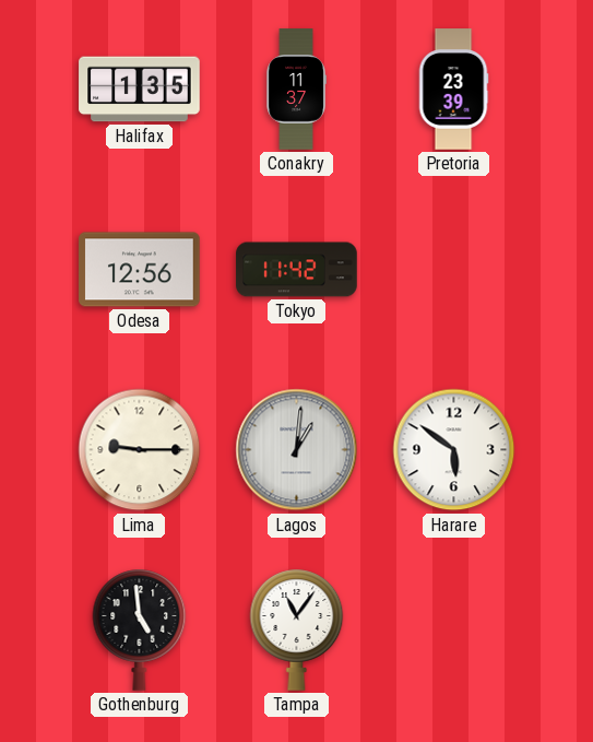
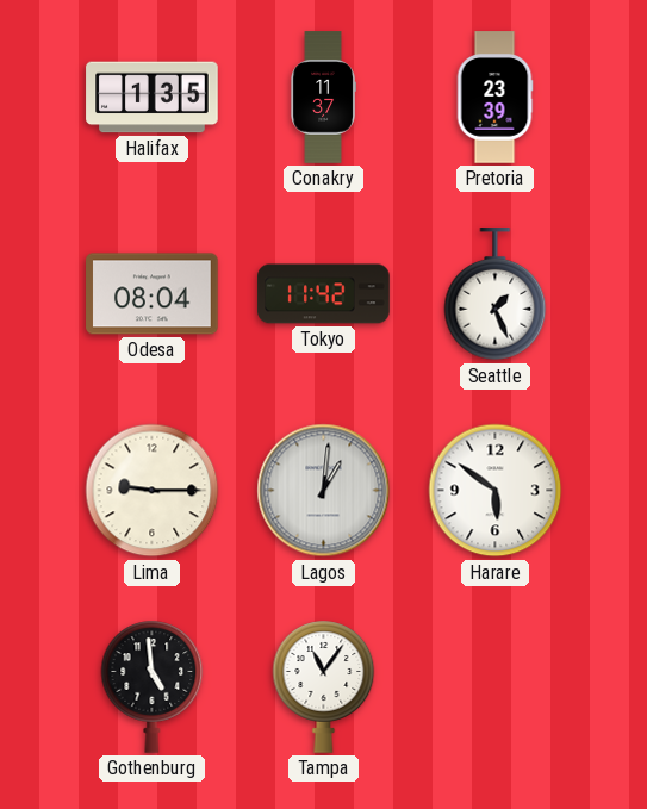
Odesa: 12:56 -> 08:04 (153, 294)
Seattle: none -> 1:26 (496, 294)
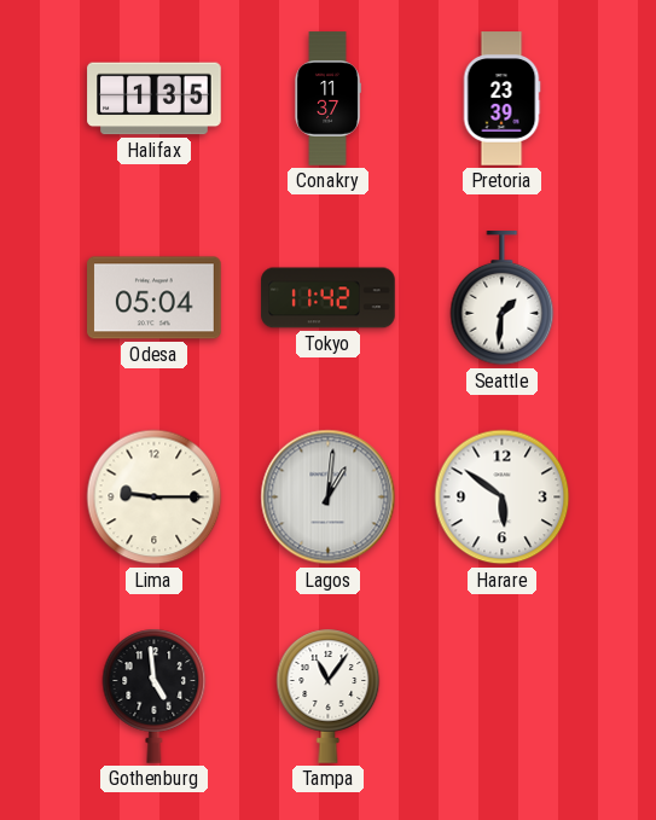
Odesa: 08:04 -> 05:04 (155, 298)
Seattle: 1:26 -> 1:31 (503, 298)
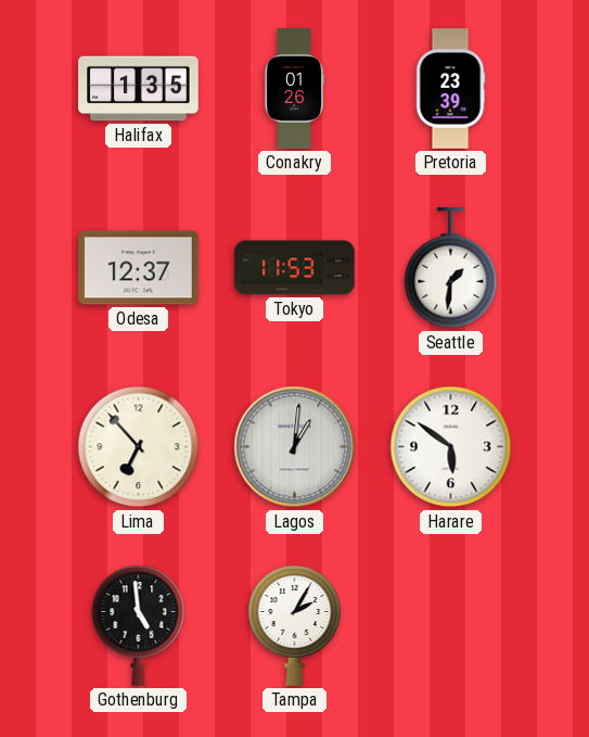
Conakry: 11:37 -> 01:26 (294, 89)
Odesa: 05:04 -> 12:37 (139, 268)
Tokyo: 11:42 -> 11:53 (295, 268)
Lima: 9:15 -> 6:53 (139, 447)
Tampa: 11:06 -> 2:05 (295, 625)
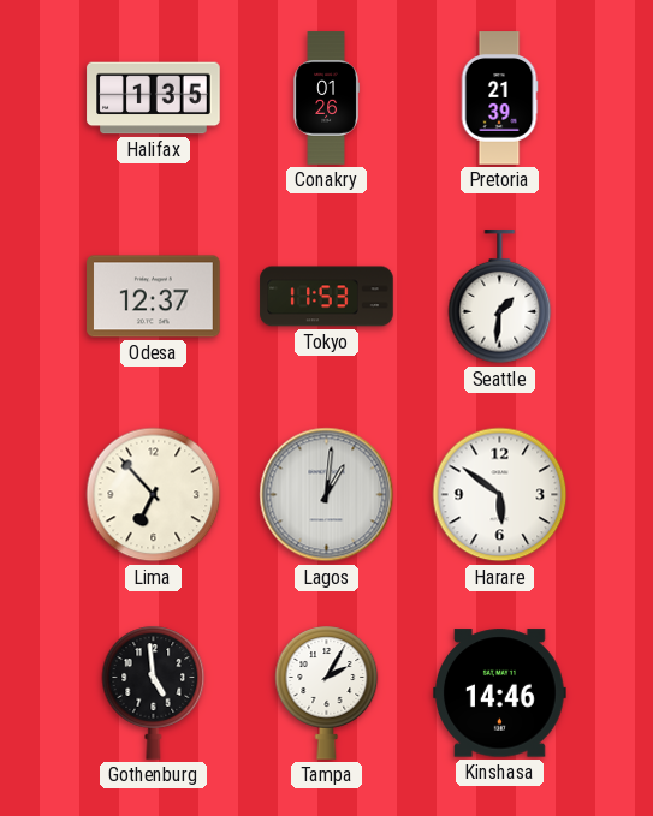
Pretoria: 23:39 -> 21:39 (499, 99)
Kinshasa: none -> 14:46 (500, 693)
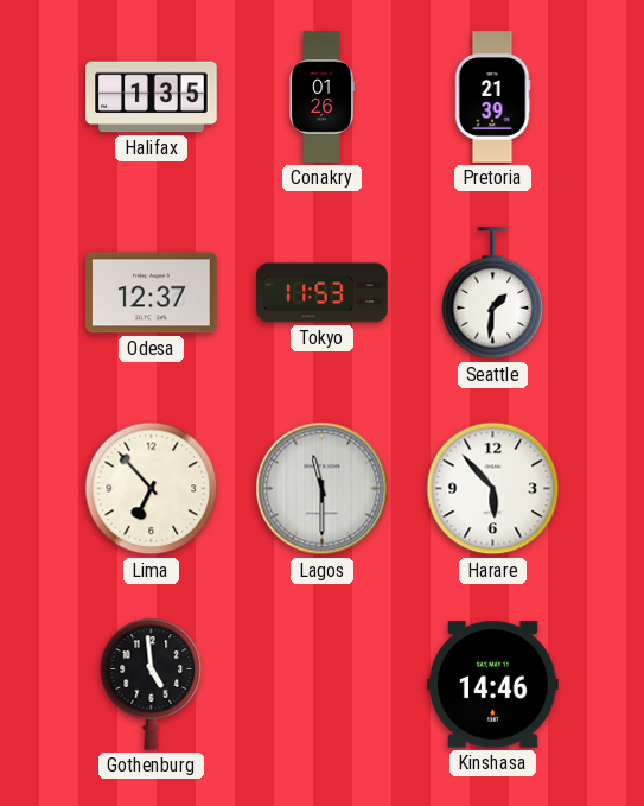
Lagos: 1:01 -> 11:30 (323, 489)
Harare: 5:51 -> 5:53 (493, 489)
Tampa: 2:05 -> none (327, 692)
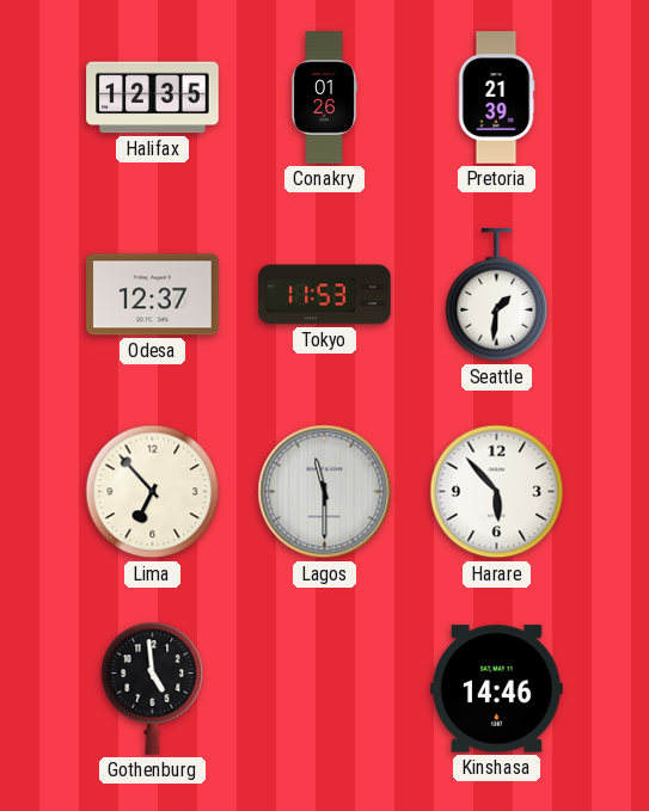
Halifax: 1:35 -> 12:35 (153, 98)
